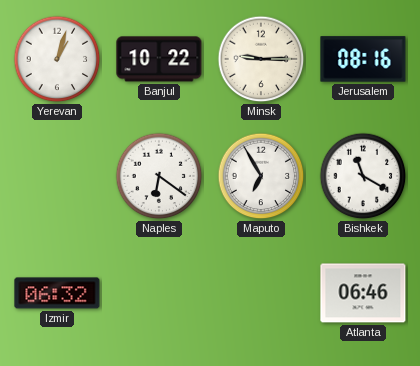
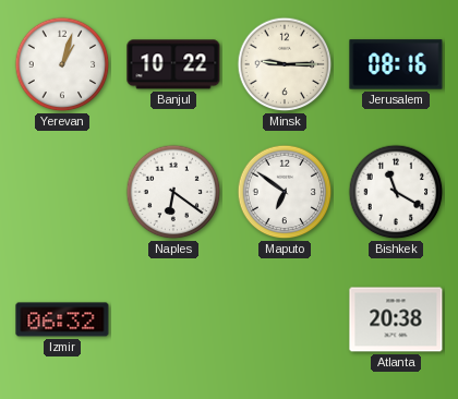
Maputo: 6:55 -> 6:51 (285, 192)
Atlanta: 06:46 -> 20:38 (396, 319)
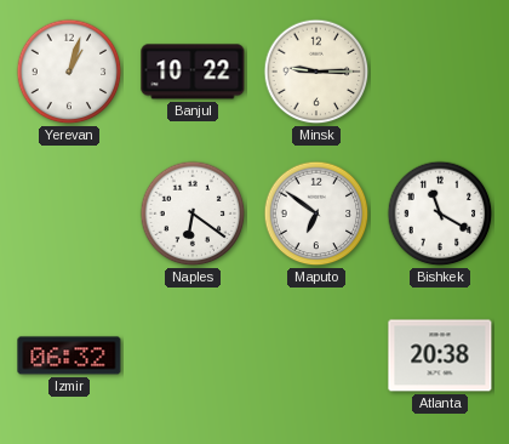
Jerusalem: 08:16 -> none (396, 64)
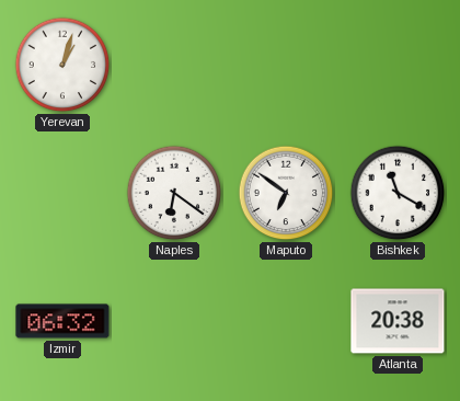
Banjul: 10:22 -> none (193, 72)
Minsk: 9:15 -> none (316, 72)
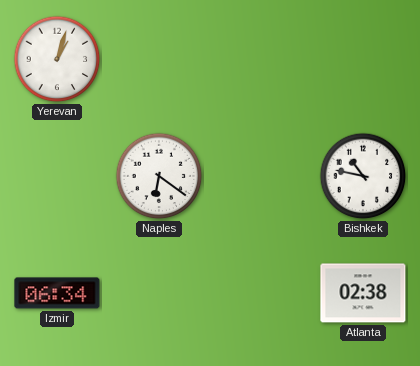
Maputo: 6:51 -> none (286, 193)
Bishkek: 11:20 -> 10:47 (363, 176)
Izmir: 06:32 -> 06:34 (57, 293)
Atlanta: 20:38 -> 02:38 (363, 293)
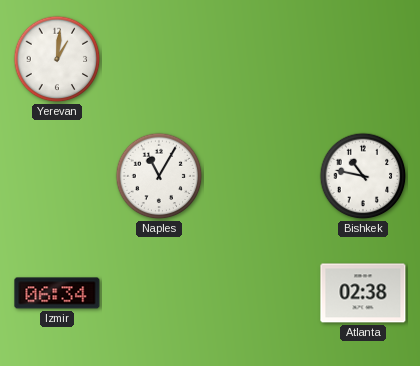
Yerevan: 1:03 -> 1:01 (57, 59)
Naples: 6:21 -> 11:05 (159, 176)
